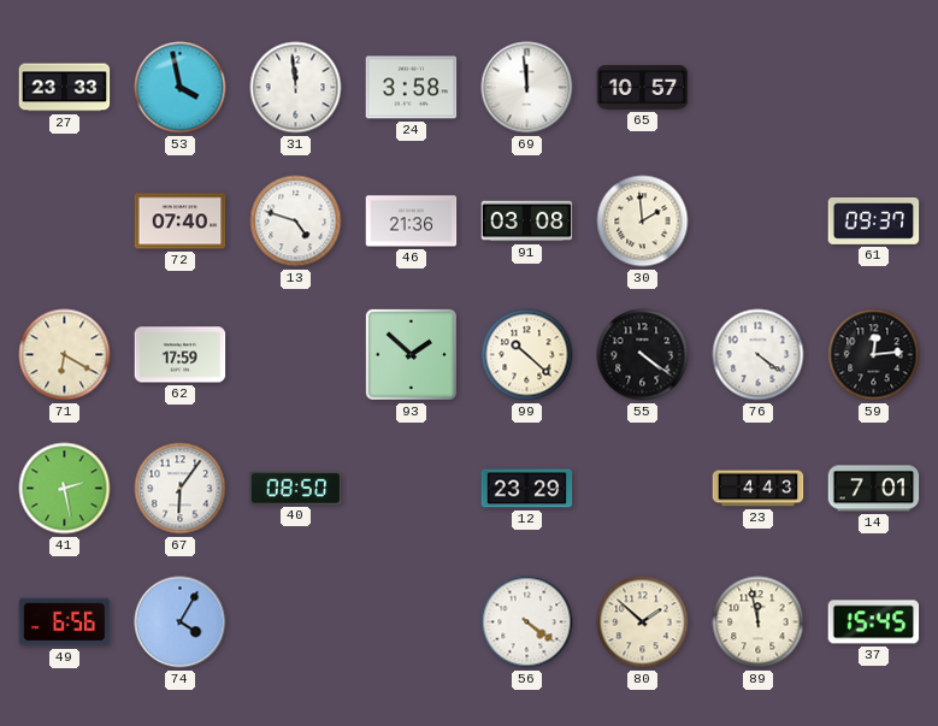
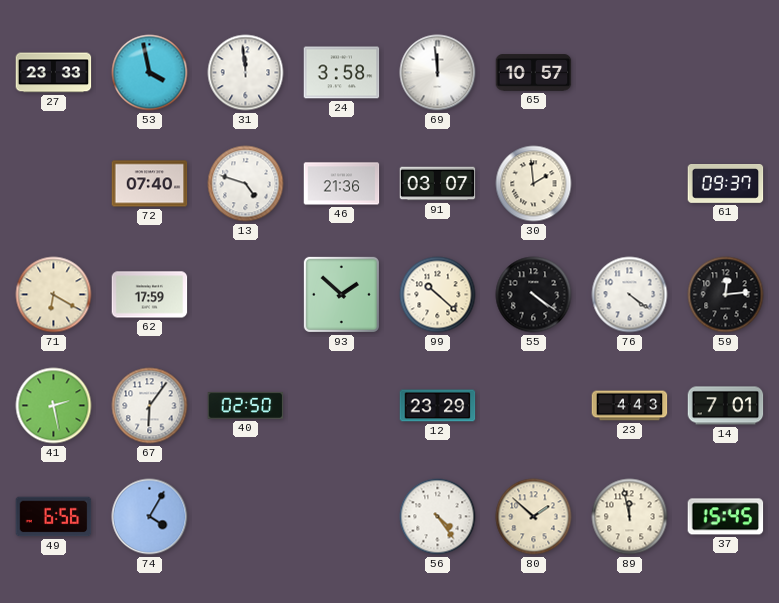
91: 03:08 -> 03:07 (438, 184)
40: 08:50 -> 02:50 (246, 405)
56: 4:21 -> 4:24 (438, 517)
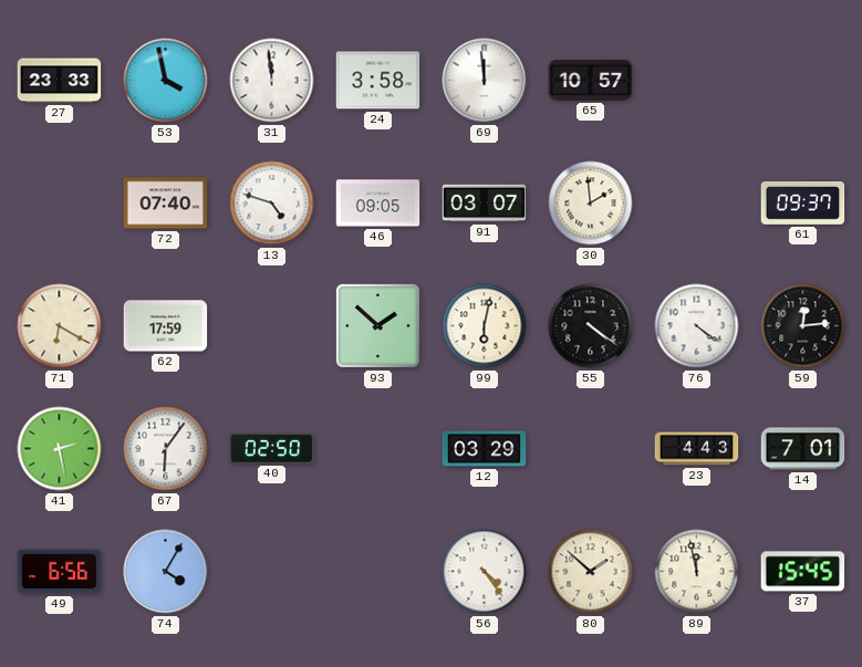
46: 21:36 -> 09:05 (378, 204)
99: 10:22 -> 6:02 (485, 326)
12: 23:29 -> 03:29 (485, 449)
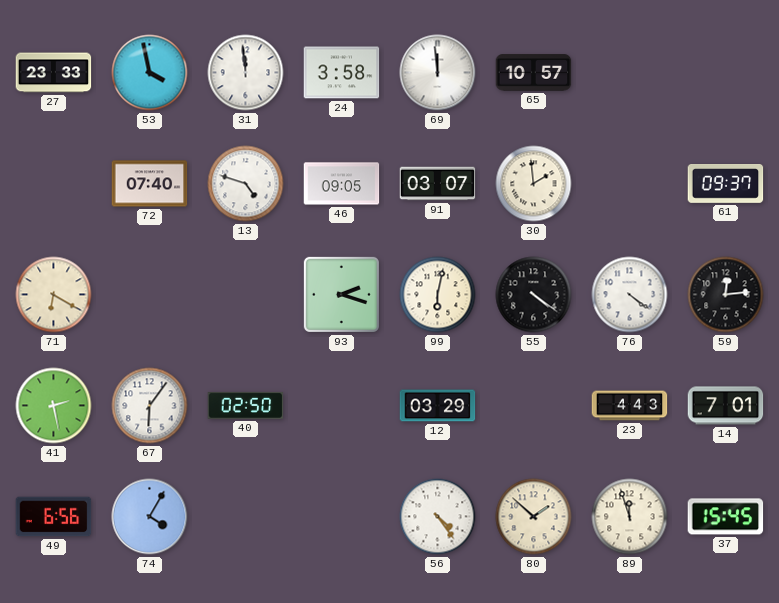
62: 17:59 -> none (166, 326)
93: 1:52 -> 2:18 (341, 294)
89: 11:58 -> 11:57 (630, 517)
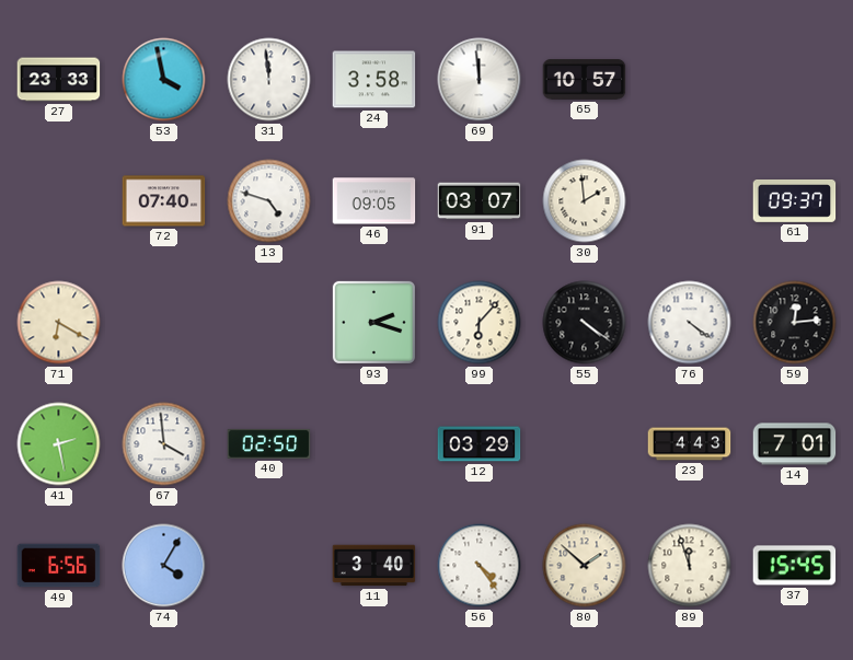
99: 6:02 -> 6:07 (480, 323)
67: 6:06 -> 3:59 (164, 444)
11: none -> 3:40 (374, 566)
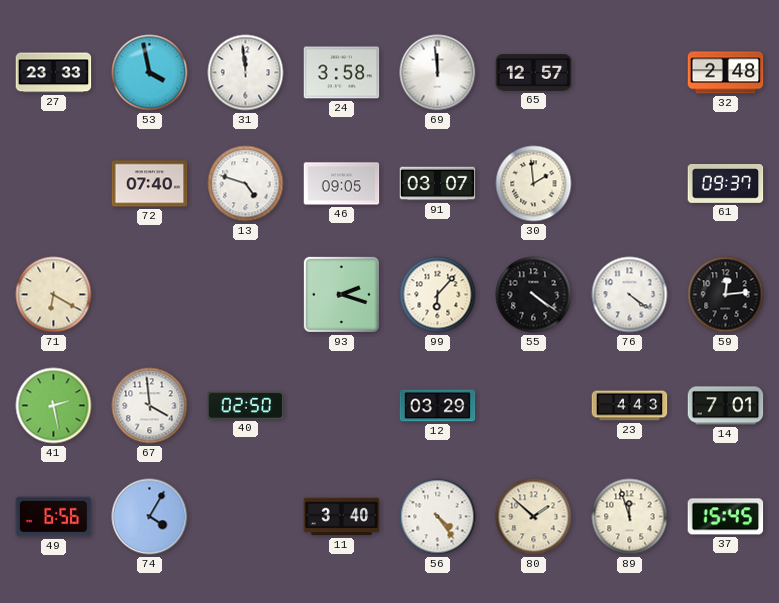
65: 10:57 -> 12:57 (534, 73)
32: none -> 2:48 (726, 73)
